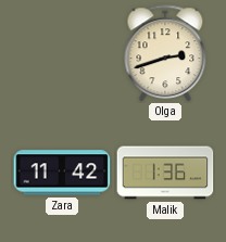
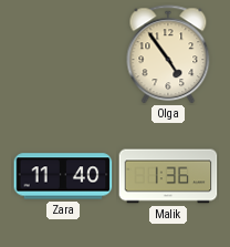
Olga: 2:42 -> 4:54 (168, 54)
Zara: 11:42 -> 11:40 (63, 176)
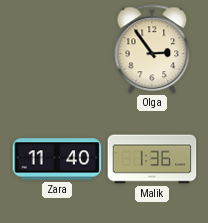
Olga: 4:54 -> 2:54 (152, 49)
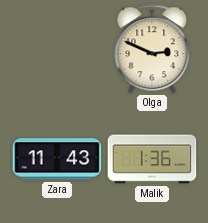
Olga: 2:54 -> 2:49 (152, 49)
Zara: 11:40 -> 11:43 (57, 159)
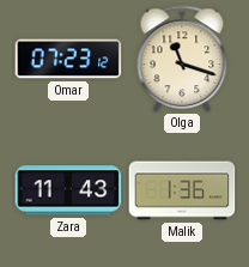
Omar: none -> 07:23 (68, 59)
Olga: 2:49 -> 11:18 (182, 59)
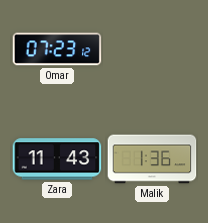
Olga: 11:18 -> none (182, 59)
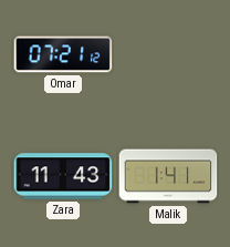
Omar: 07:23 -> 07:21 (63, 54)
Malik: 1:36 -> 1:41 (168, 176)
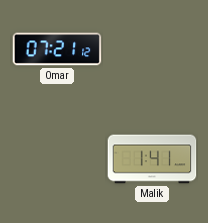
Zara: 11:43 -> none (63, 176)
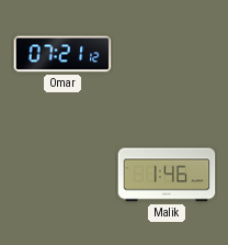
Malik: 1:41 -> 1:46 (167, 175)
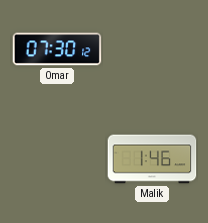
Omar: 07:21 -> 07:30 (57, 49)
